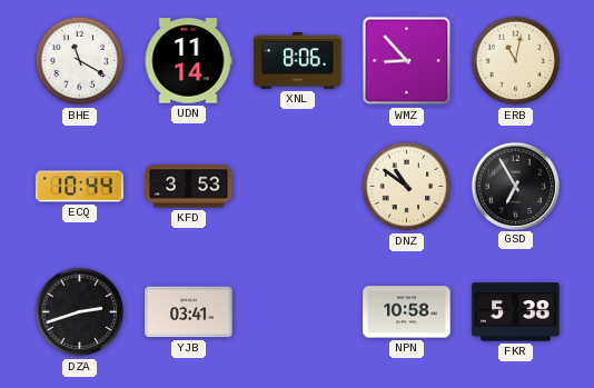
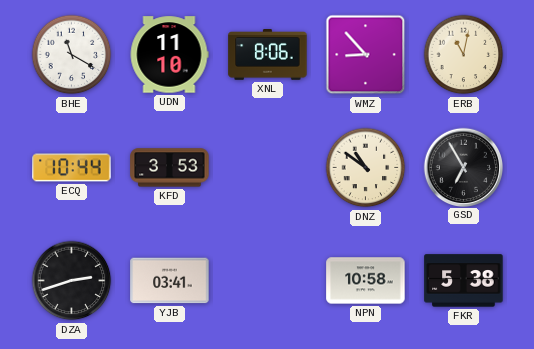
UDN: 11:14 -> 11:10 (169, 55)
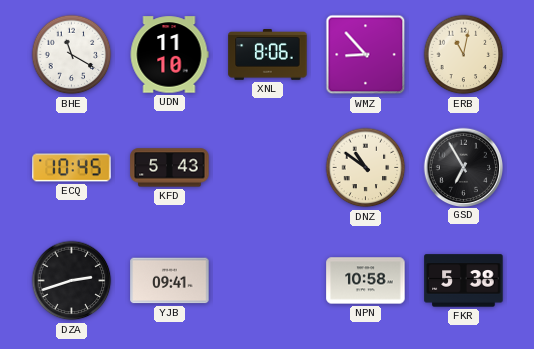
ECQ: 10:44 -> 10:45 (72, 168)
KFD: 3:53 -> 5:43 (170, 168)
YJB: 03:41 -> 09:41 (170, 281)
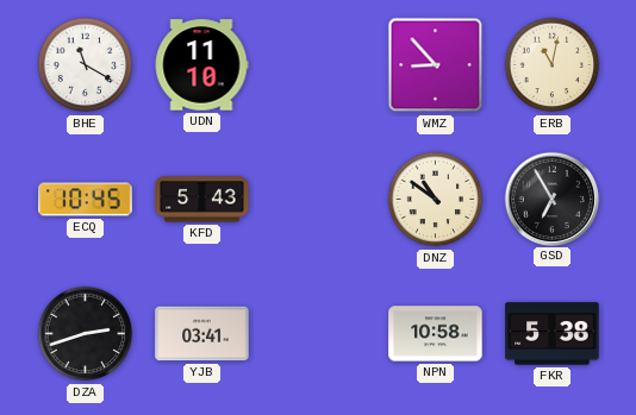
XNL: 8:06 -> none (268, 55)
YJB: 09:41 -> 03:41 (202, 334)
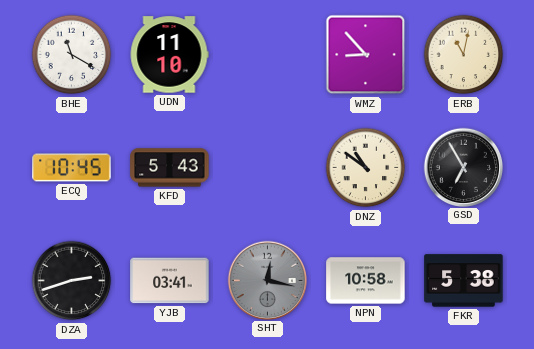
SHT: none -> 12:17 (267, 280)
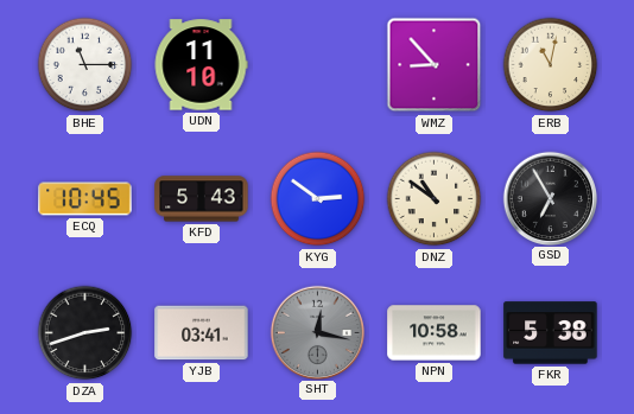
BHE: 11:20 -> 11:15 (85, 65)
KYG: none -> 2:51 (318, 199)
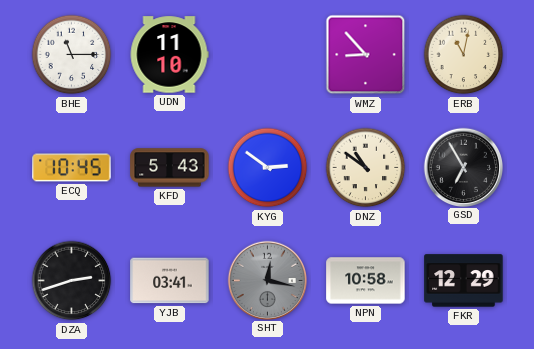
FKR: 5:38 -> 12:29 (464, 281)
